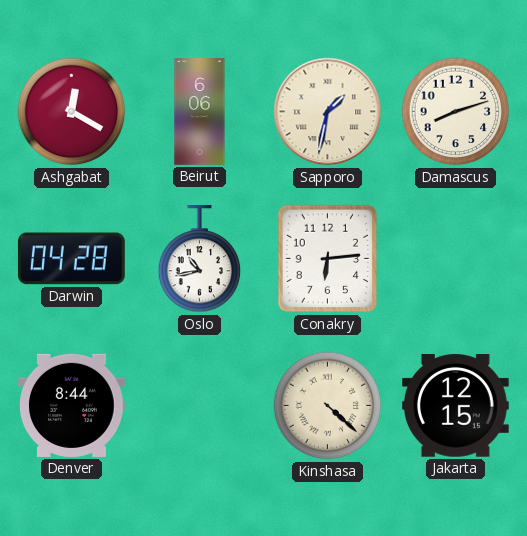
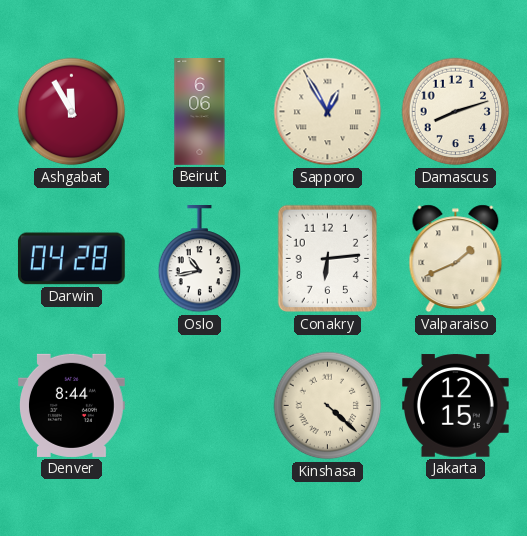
Ashgabat: 12:20 -> 11:55 (72, 112)
Sapporo: 1:32 -> 12:55 (328, 112)
Valparaiso: none -> 1:41 (456, 259)
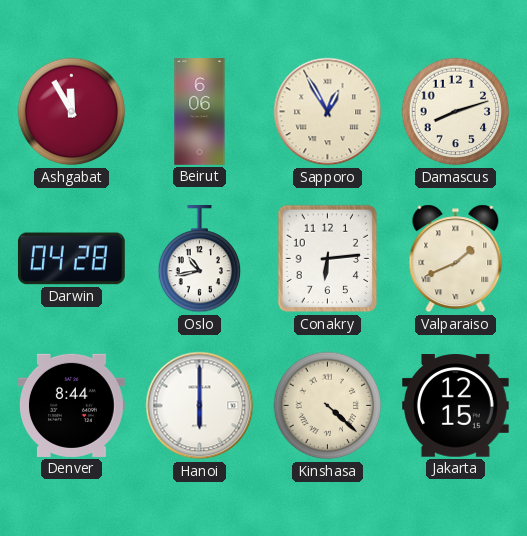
Hanoi: none -> 6:00 (200, 406)
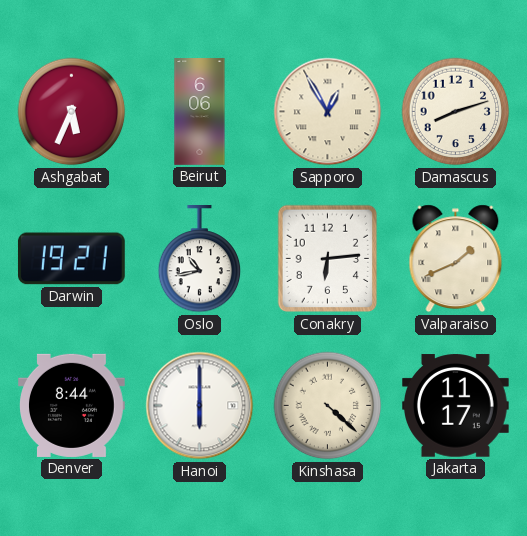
Ashgabat: 11:55 -> 5:34 (72, 112)
Darwin: 04:28 -> 19:21 (71, 259)
Jakarta: 12:15 -> 11:17 (456, 406)
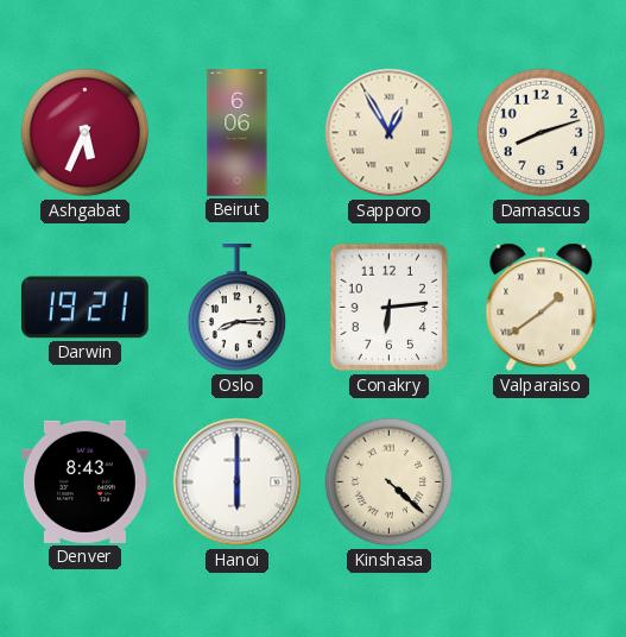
Oslo: 10:43 -> 8:15 (238, 309)
Valparaiso: 1:41 -> 1:39 (542, 308)
Denver: 8:44 -> 8:43 (86, 481)
Jakarta: 11:17 -> none (456, 406)
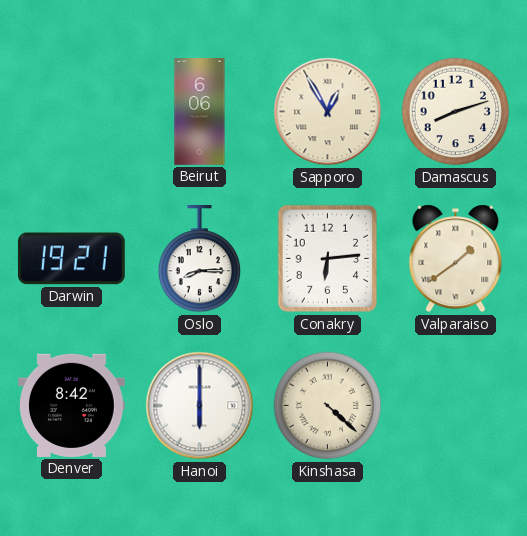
Ashgabat: 5:34 -> none (86, 133)
Denver: 8:43 -> 8:42 (72, 405)
